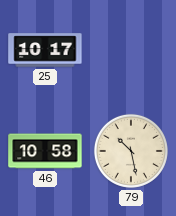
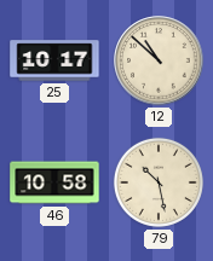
12: none -> 10:52 (159, 60)
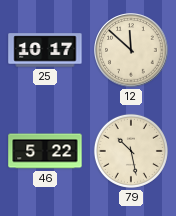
12: 10:52 -> 11:52 (131, 50)
46: 10:58 -> 5:22 (45, 151)
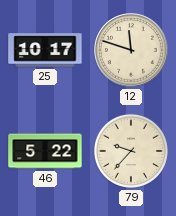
12: 11:52 -> 11:48 (131, 50)
79: 10:28 -> 9:37 (131, 151)
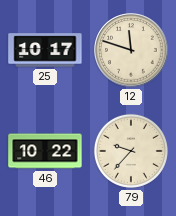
46: 5:22 -> 10:22 (45, 151)
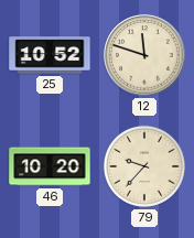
25: 10:17 -> 10:52 (50, 55)
46: 10:22 -> 10:20 (50, 166)
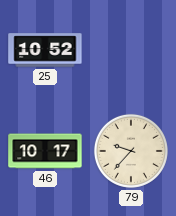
12: 11:48 -> none (144, 55)
46: 10:20 -> 10:17 (45, 151)
